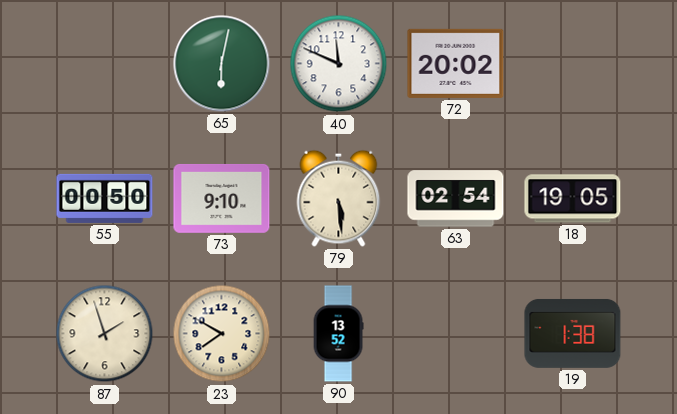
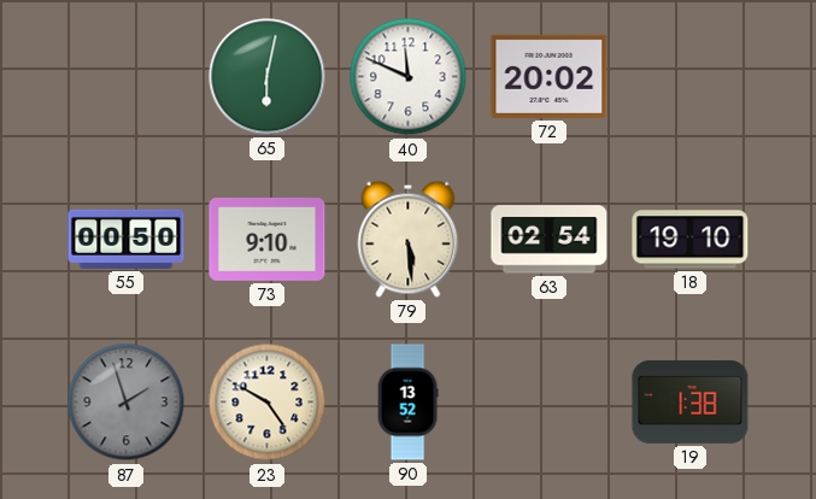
18: 19:05 -> 19:10 (691, 240)
87 dial: cream -> grey (127, 403)
23: 7:50 -> 4:50 (268, 403)
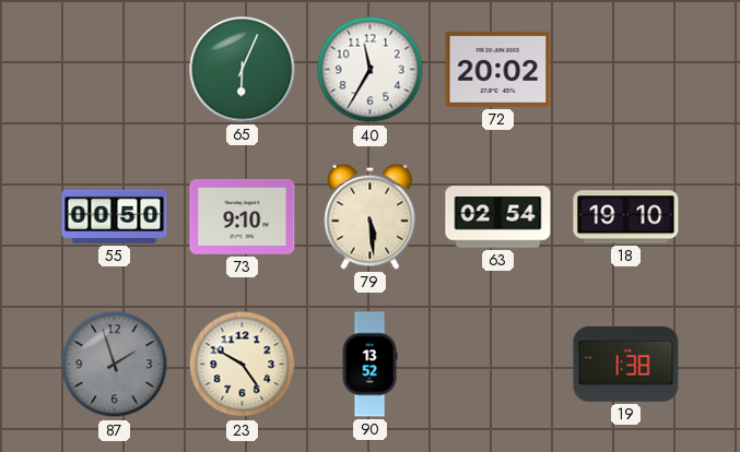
65: 6:02 -> 6:04 (243, 70)
40: 11:49 -> 11:35 (371, 70)
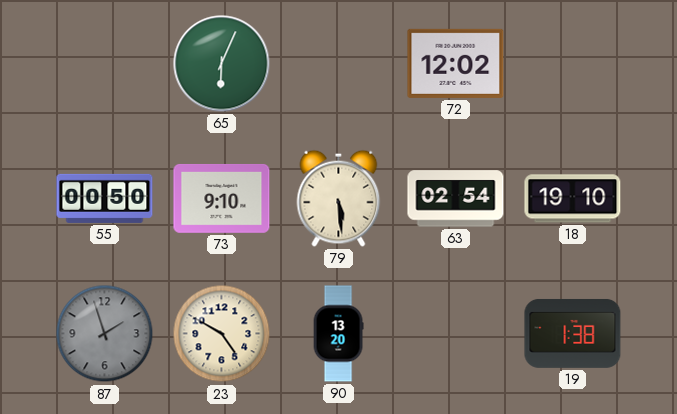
40: 11:35 -> none (371, 70)
72: 20:02 -> 12:02 (456, 63)
90: 13:52 -> 13:20 (338, 334)
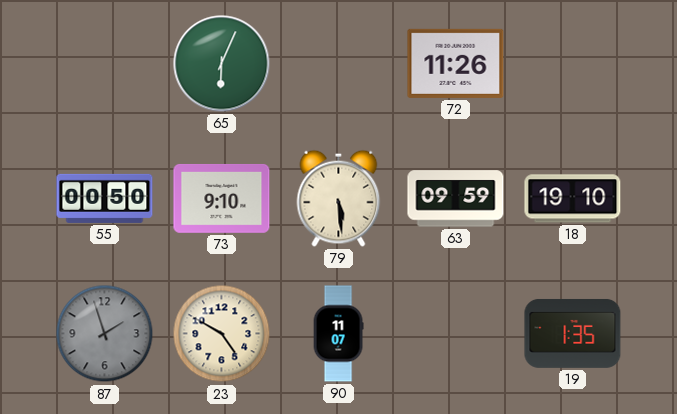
72: 12:02 -> 11:26 (456, 63)
63: 02:54 -> 09:59 (456, 199)
90: 13:20 -> 11:07 (338, 334)
19: 1:38 -> 1:35 (573, 333)
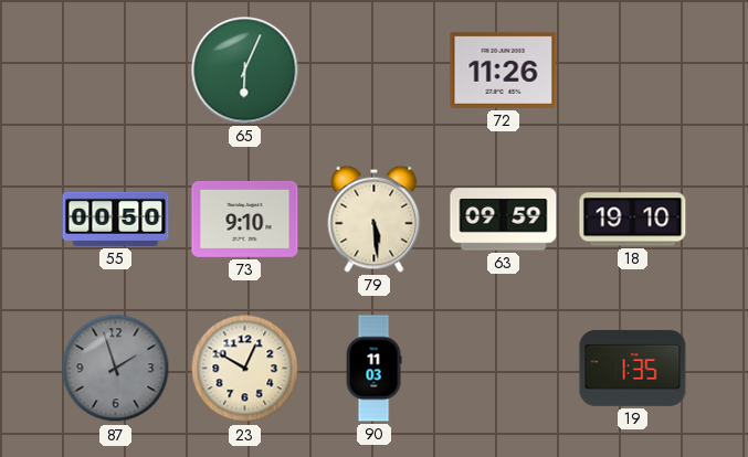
23: 4:50 -> 12:50 (245, 369)
90: 11:07 -> 11:03 (373, 369)
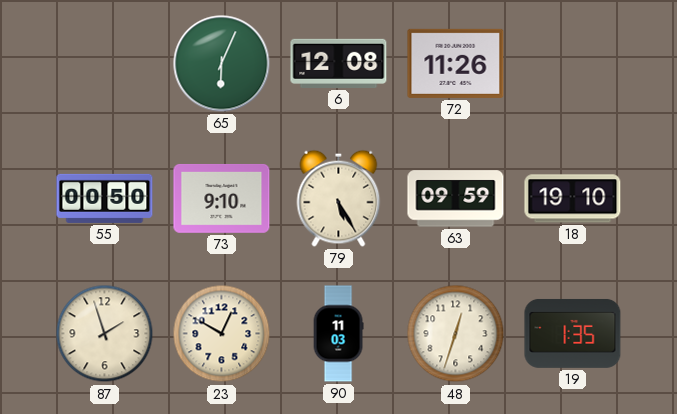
6: none -> 12:08 (339, 63)
79: 5:29 -> 5:25 (339, 198)
87 dial: grey -> cream (105, 334)
48: none -> 12:33 (456, 334)
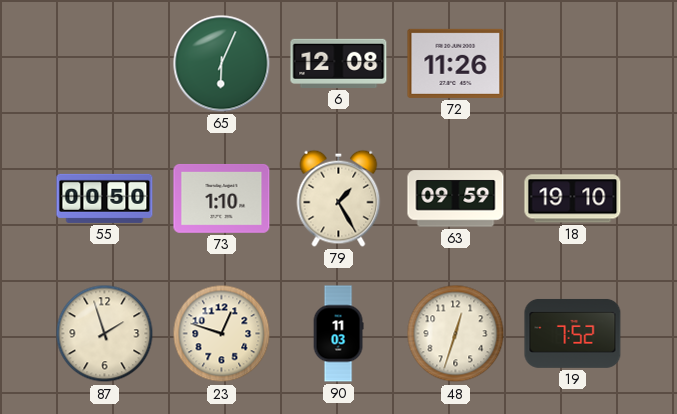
73: 9:10 -> 1:10 (222, 198)
79: 5:25 -> 1:25 (339, 198)
23: 12:50 -> 12:48 (222, 334)
19: 1:35 -> 7:52 (573, 333)
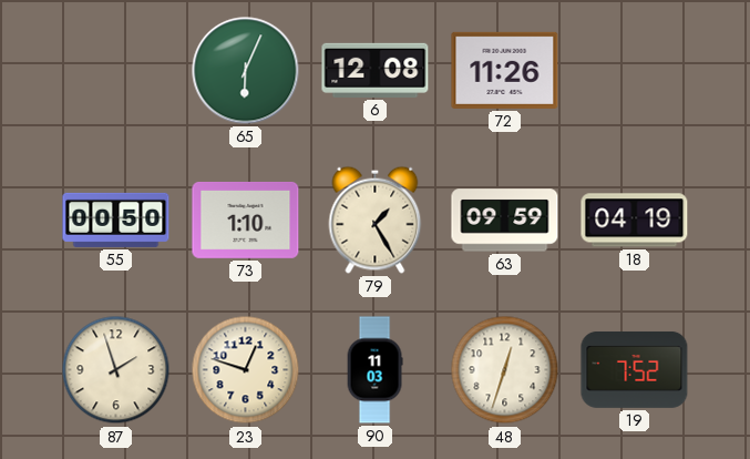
18: 19:10 -> 04:19 (635, 221)
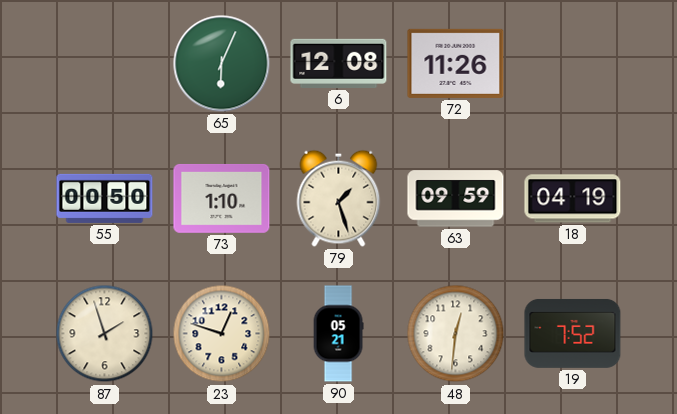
79: 1:25 -> 1:27 (339, 198)
90: 11:03 -> 05:21 (338, 334)
48: 12:33 -> 12:31 (456, 334)
